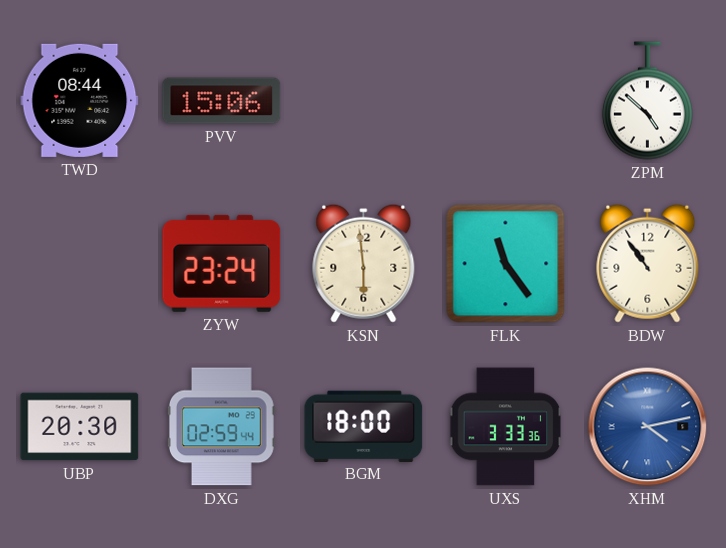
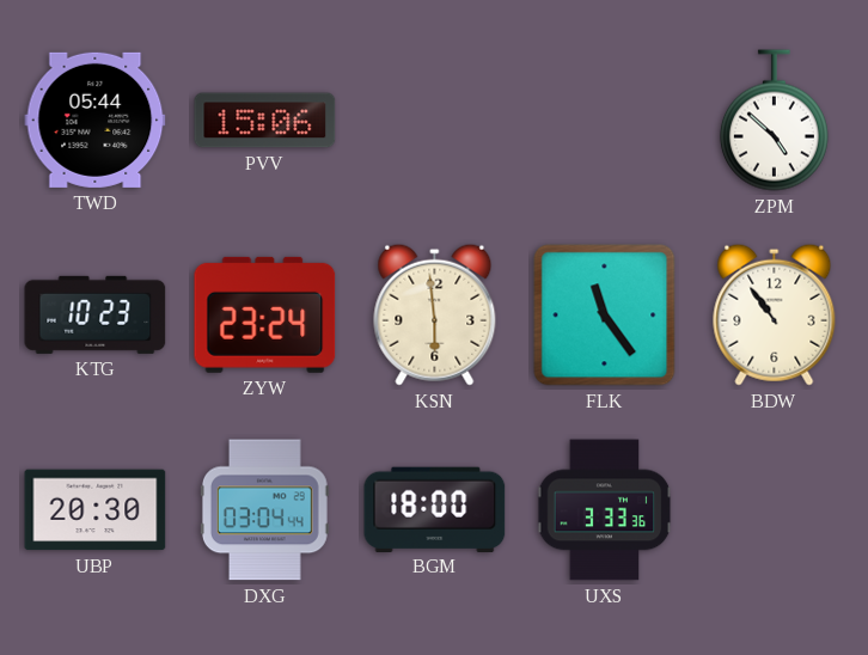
TWD: 08:44 -> 05:44 (96, 120)
KTG: none -> 10:23 (96, 314)
DXG: 02:59 -> 03:04 (264, 510)
XHM: 4:13 -> none (648, 427)
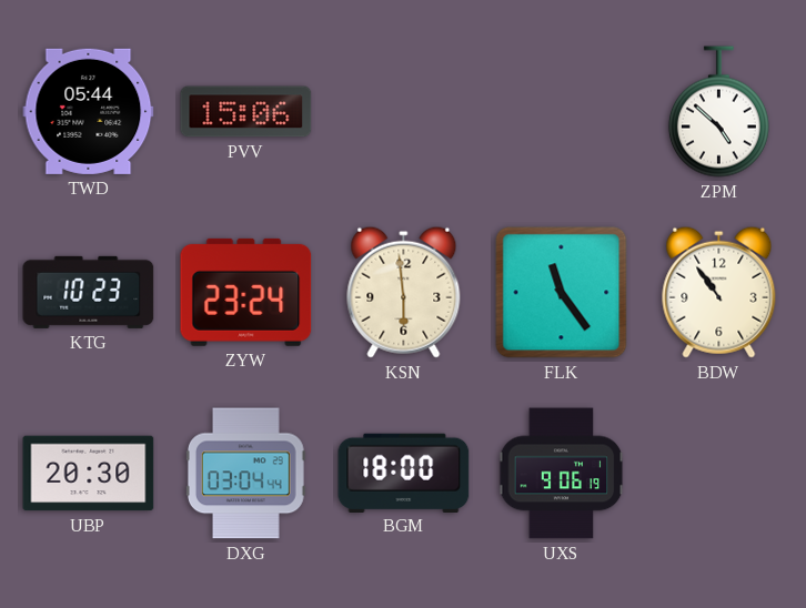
UXS: 3:33 -> 9:06 (562, 474)
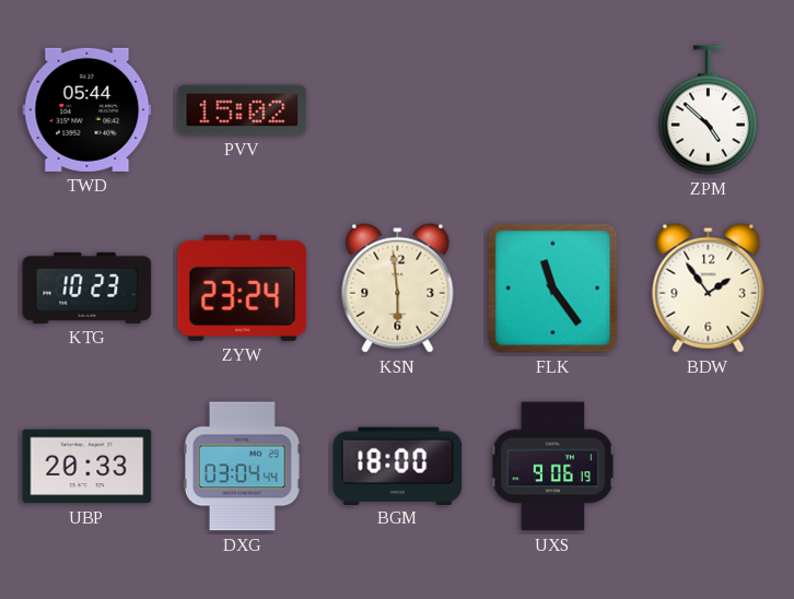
PVV: 15:06 -> 15:02 (243, 110)
BDW: 10:54 -> 1:54 (709, 287)
UBP: 20:30 -> 20:33 (87, 467)
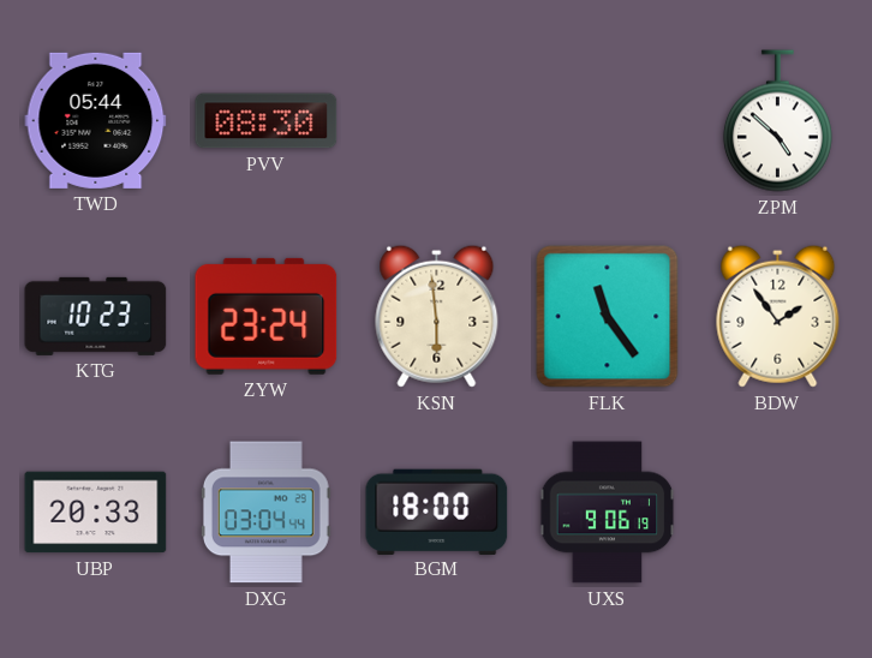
PVV: 15:02 -> 08:30 (267, 121)
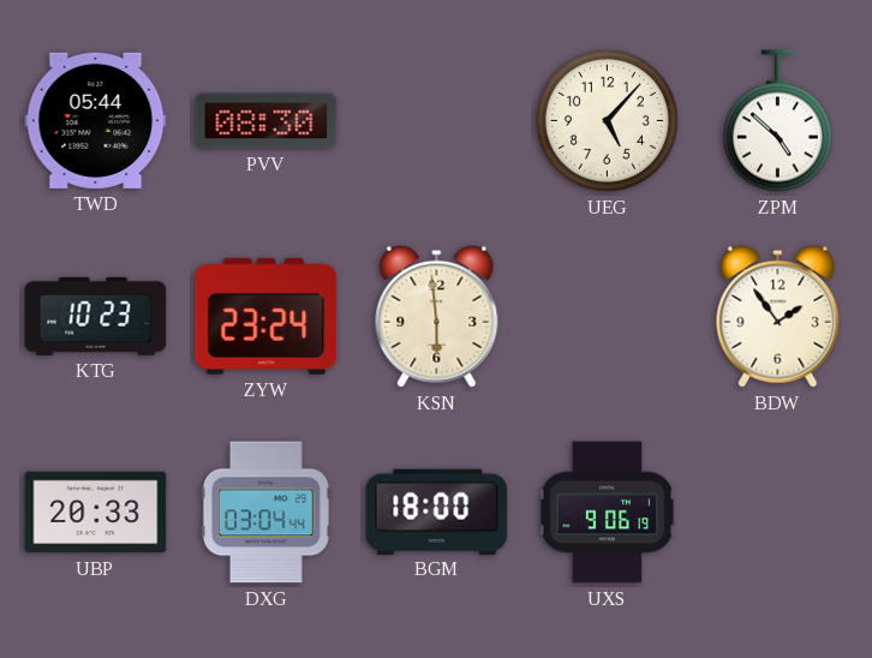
UEG: none -> 5:07 (607, 120)
FLK: 11:24 -> none (608, 317)
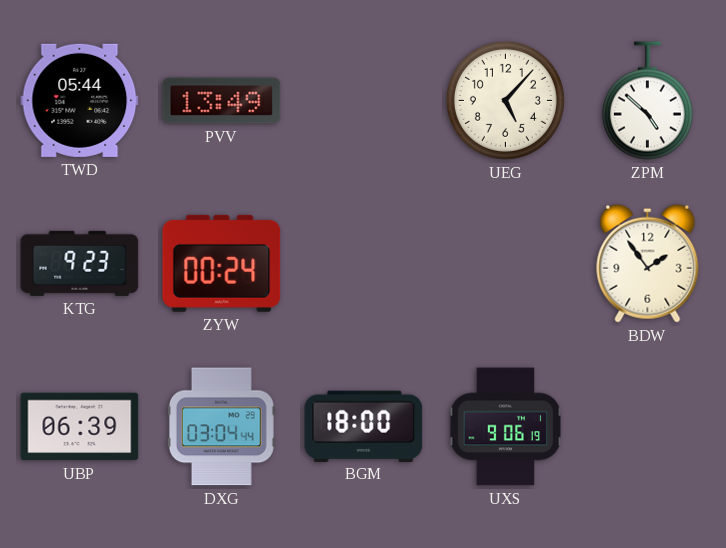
PVV: 08:30 -> 13:49 (222, 101)
KTG: 10:23 -> 9:23 (80, 263)
ZYW: 23:24 -> 00:24 (222, 263)
KSN: 5:59 -> none (437, 316)
UBP: 20:33 -> 06:39 (80, 427)
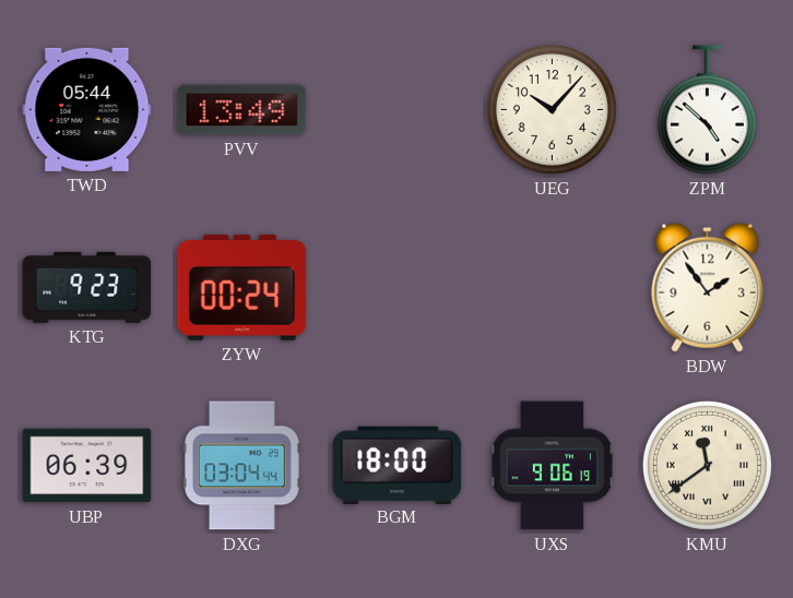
UEG: 5:07 -> 10:07 (552, 109)
KMU: none -> 11:39 (707, 465)
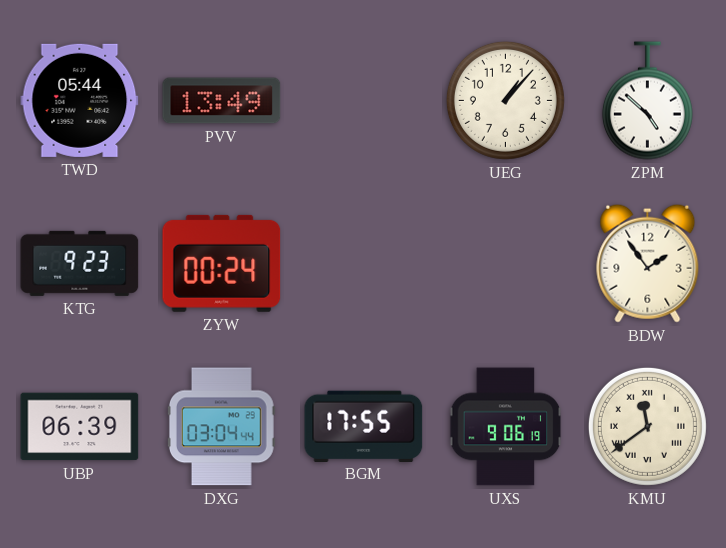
UEG: 10:07 -> 1:07 (505, 100)
BGM: 18:00 -> 17:55 (364, 426)
